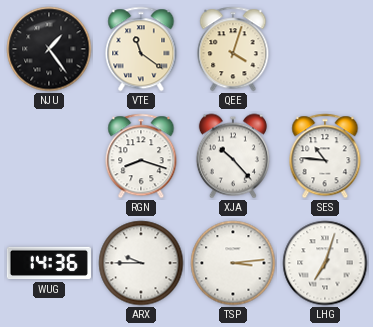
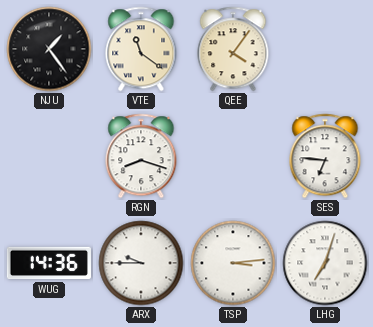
QEE: 4:03 -> 4:06 (233, 49)
XJA: 10:23 -> none (233, 156)
SES: 10:46 -> 6:46 (325, 156)
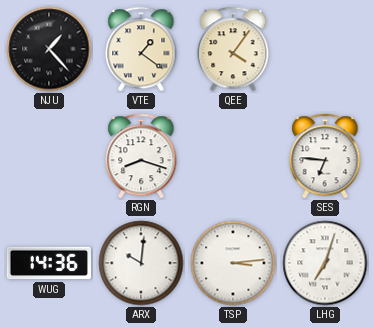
NJU: 1:24 -> 1:23 (49, 49)
VTE: 11:21 -> 1:21 (141, 49)
ARX: 9:45 -> 10:01 (141, 263)
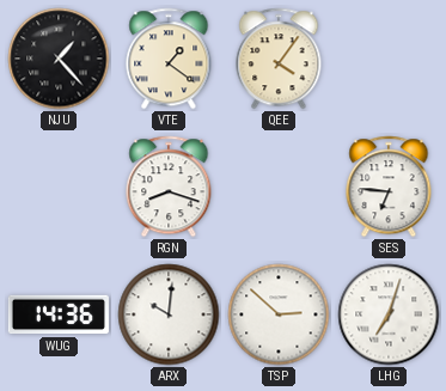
TSP: 3:14 -> 2:52 (279, 314)
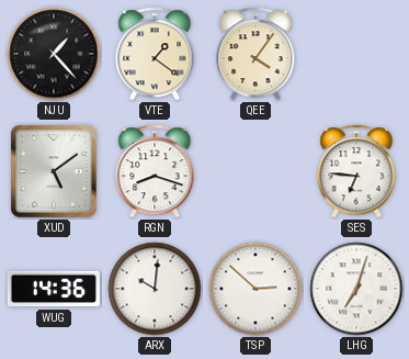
XUD: none -> 5:09 (54, 171)
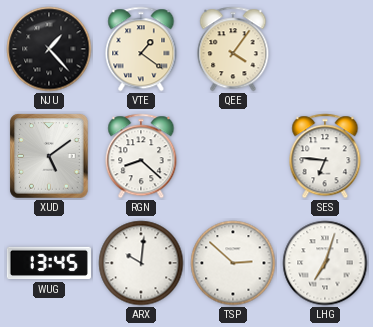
RGN: 8:18 -> 8:22 (141, 156)
WUG: 14:36 -> 13:45 (49, 263)
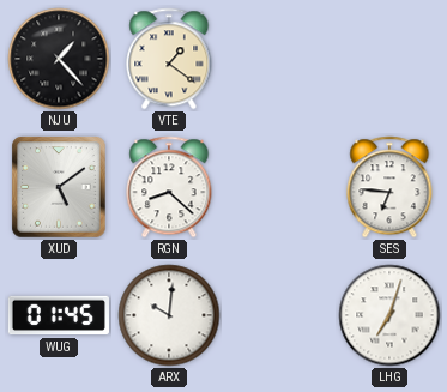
QEE: 4:06 -> none (233, 49)
WUG: 13:45 -> 01:45 (59, 315)
TSP: 2:52 -> none (233, 263)
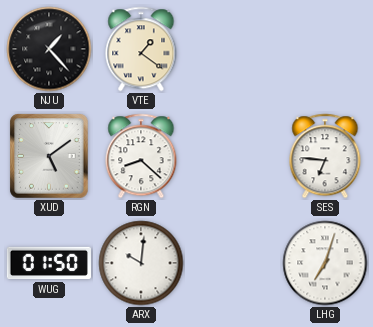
WUG: 01:45 -> 01:50 (49, 263)
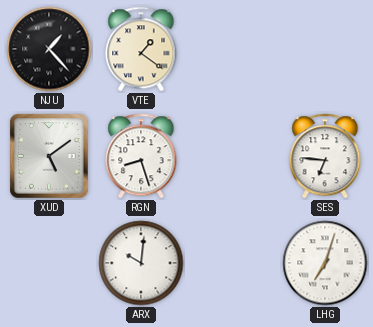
RGN: 8:22 -> 8:27 (141, 156)
WUG: 01:50 -> none (49, 263)
